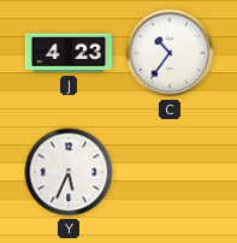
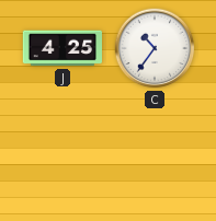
J: 4:23 -> 4:25 (62, 48)
Y: 5:34 -> none (69, 172)
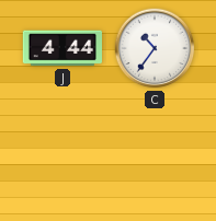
J: 4:25 -> 4:44 (62, 48)
